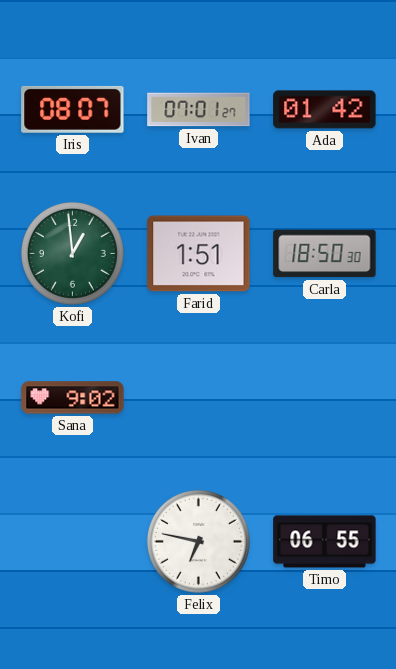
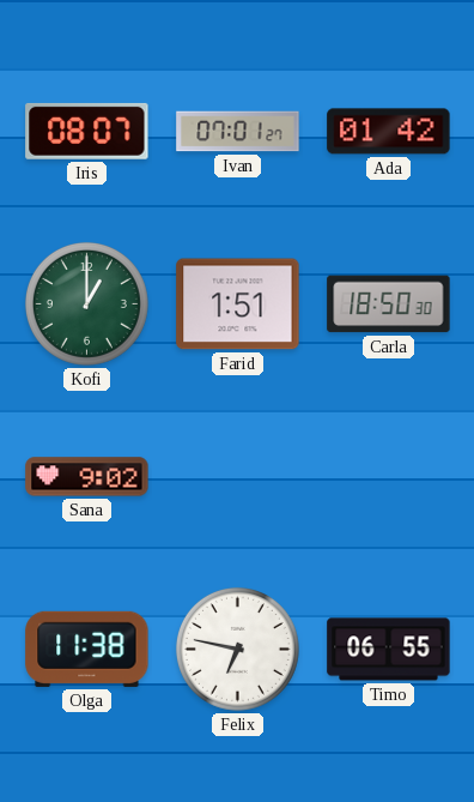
Kofi: 12:59 -> 1:00 (86, 303)
Olga: none -> 11:38 (87, 649)
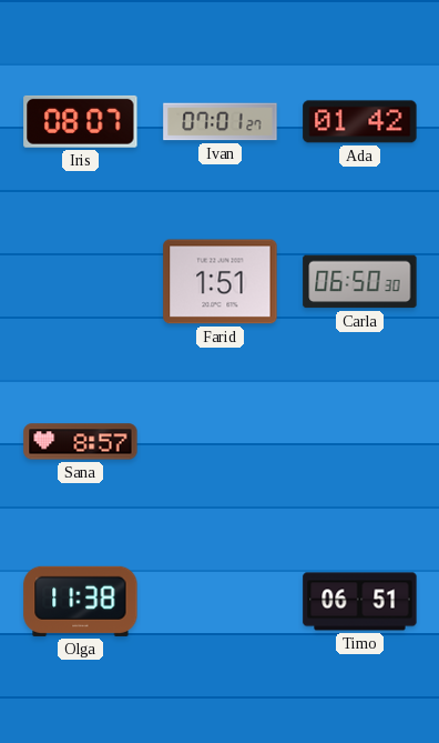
Kofi: 1:00 -> none (86, 303)
Carla: 18:50 -> 06:50 (360, 282)
Sana: 9:02 -> 8:57 (81, 442)
Felix: 6:47 -> none (237, 649)
Timo: 06:55 -> 06:51 (360, 602)
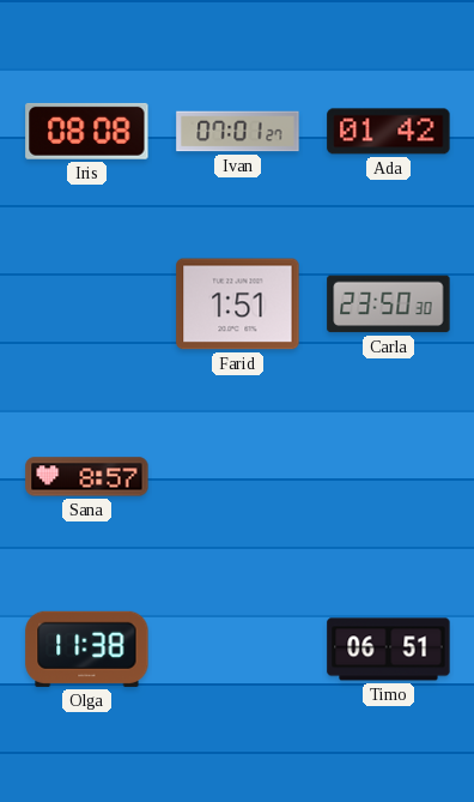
Iris: 08:07 -> 08:08 (87, 131)
Carla: 06:50 -> 23:50 (389, 304)
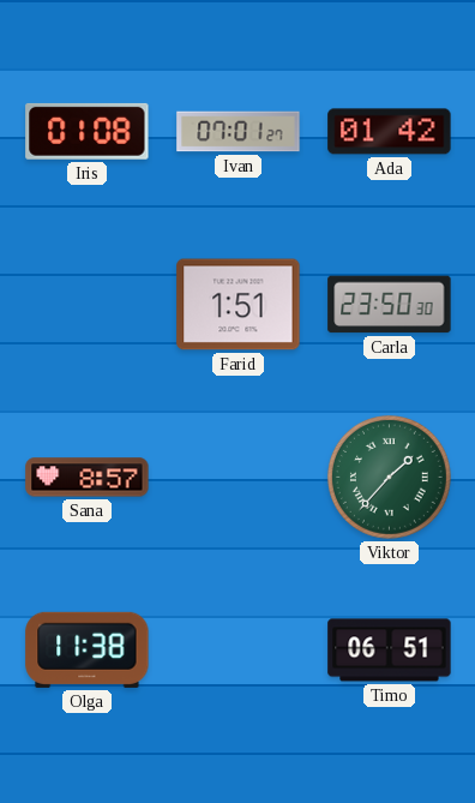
Iris: 08:08 -> 01:08 (88, 131)
Viktor: none -> 1:37 (389, 477)
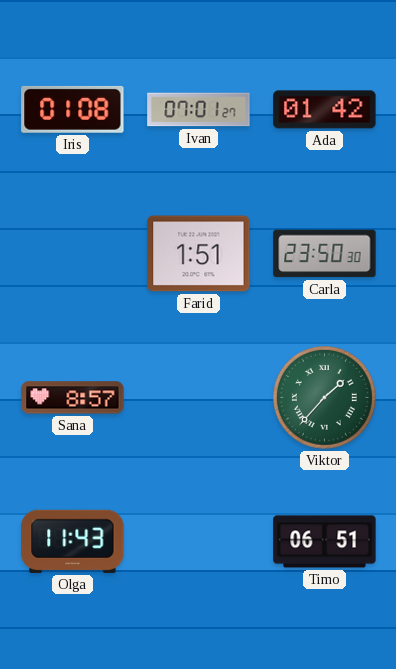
Olga: 11:38 -> 11:43 (73, 541)
